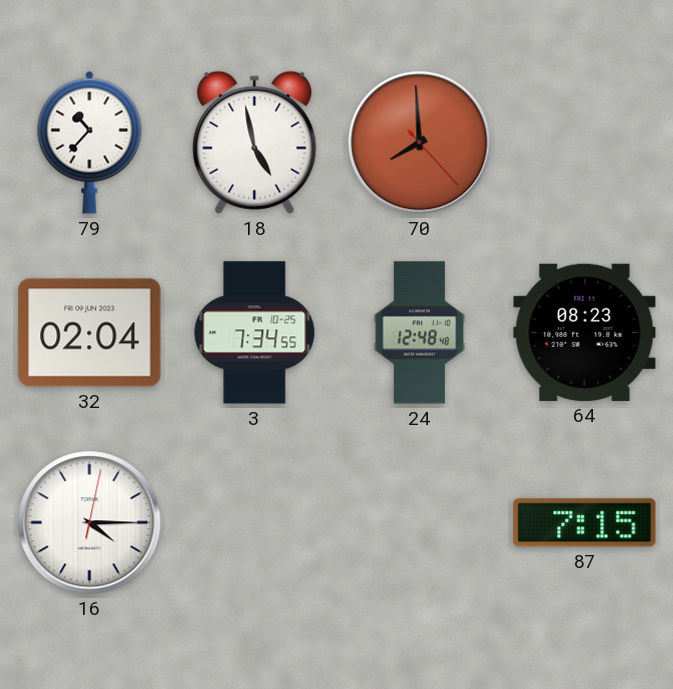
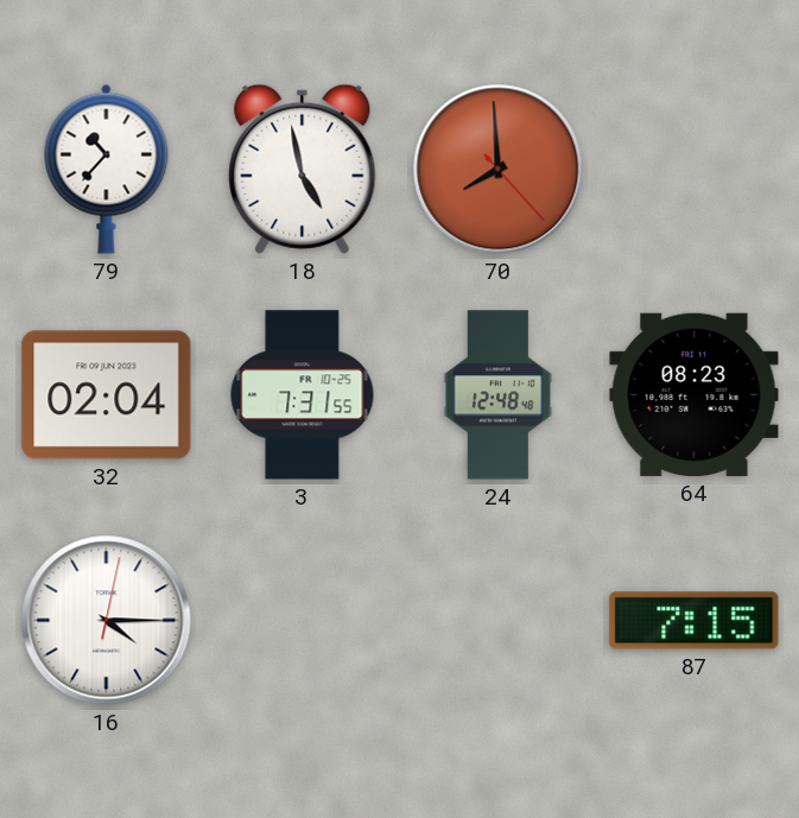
3: 7:34 -> 7:31 (303, 395)
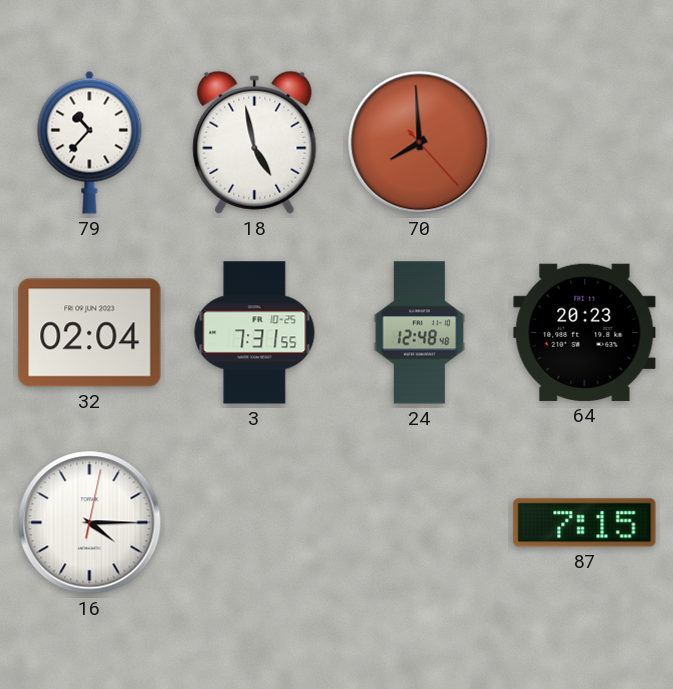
64: 08:23 -> 20:23 (585, 332)
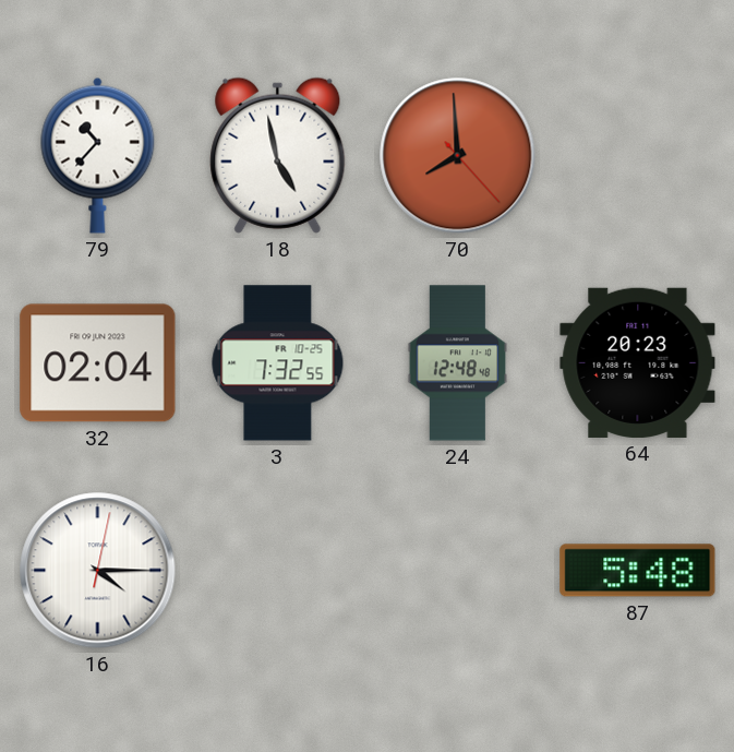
3: 7:31 -> 7:32 (278, 363)
87: 7:15 -> 5:48 (638, 571)
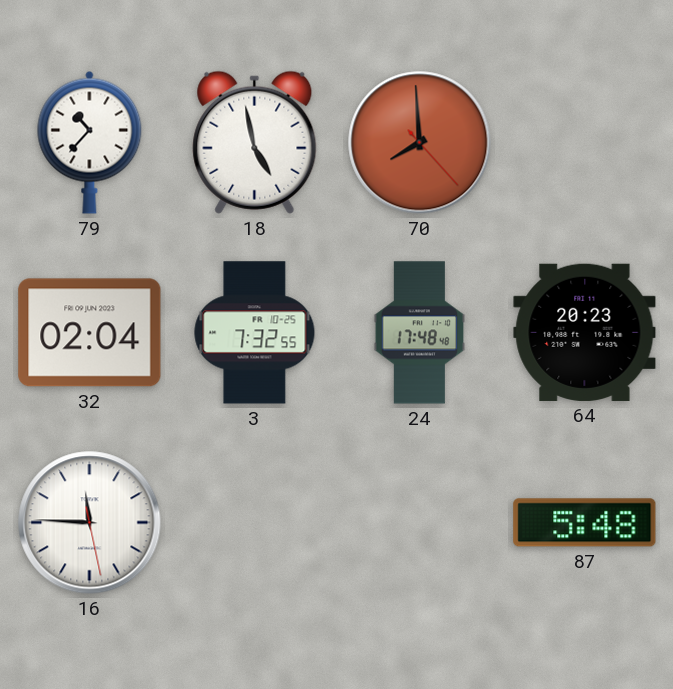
24: 12:48 -> 17:48 (420, 333)
16: 4:15 -> 11:45 (90, 523)
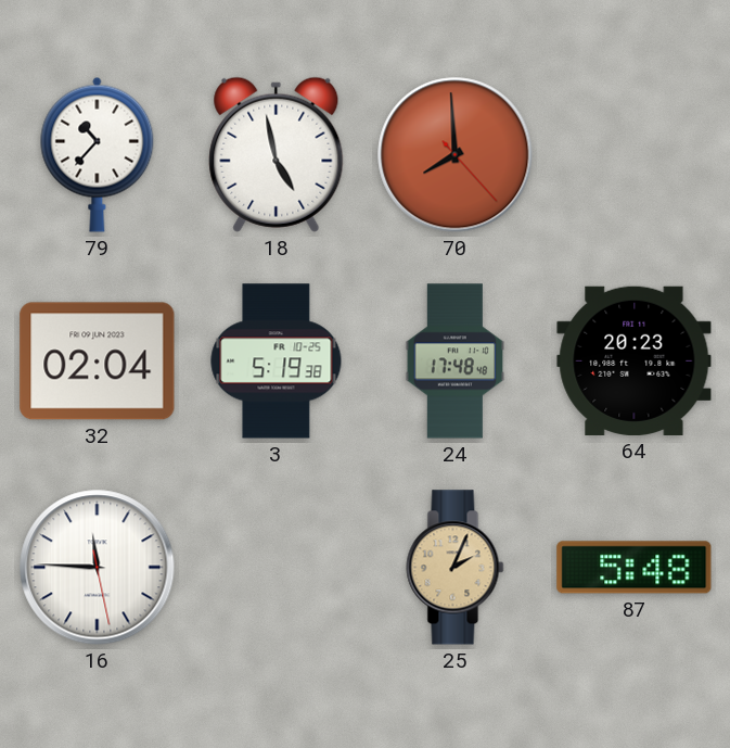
3: 7:32 -> 5:19 (277, 362)
25: none -> 2:04 (456, 568)
